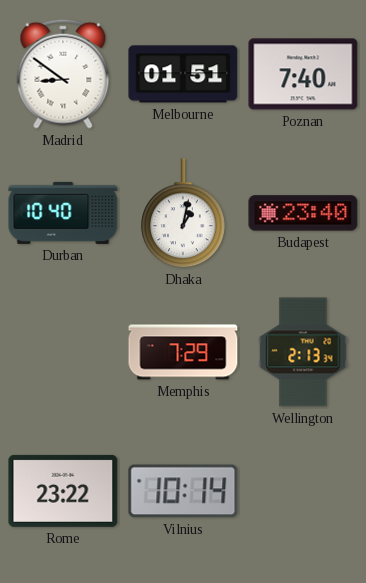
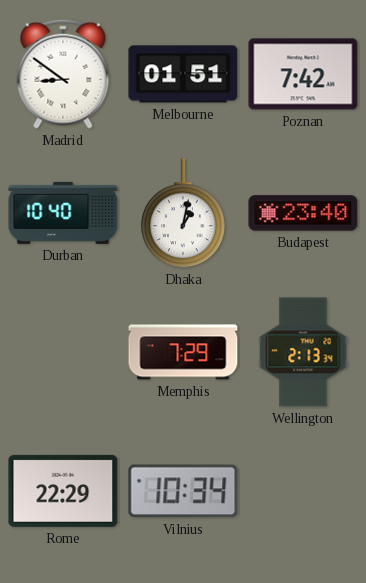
Poznan: 7:40 -> 7:42 (303, 74)
Rome: 23:22 -> 22:29 (63, 491)
Vilnius: 10:14 -> 10:34 (183, 491)
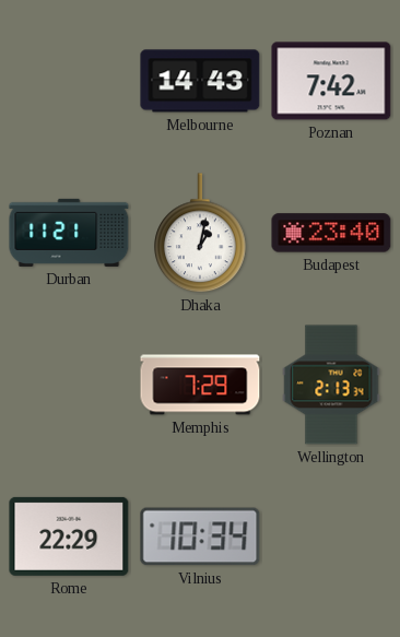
Madrid: 8:51 -> none (63, 74)
Melbourne: 01:51 -> 14:43 (200, 81)
Durban: 10:40 -> 11:21 (69, 233)
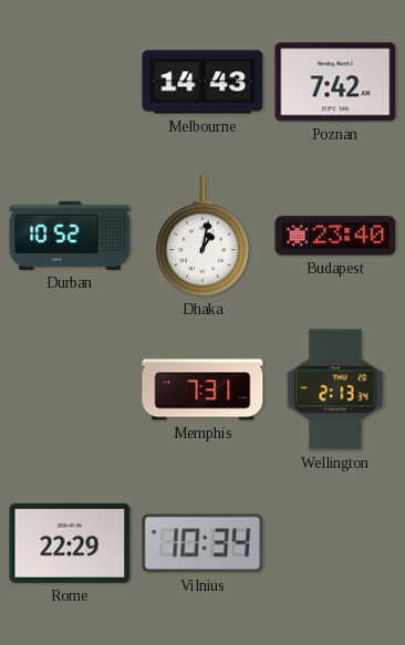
Durban: 11:21 -> 10:52 (70, 236)
Memphis: 7:29 -> 7:31 (202, 389)
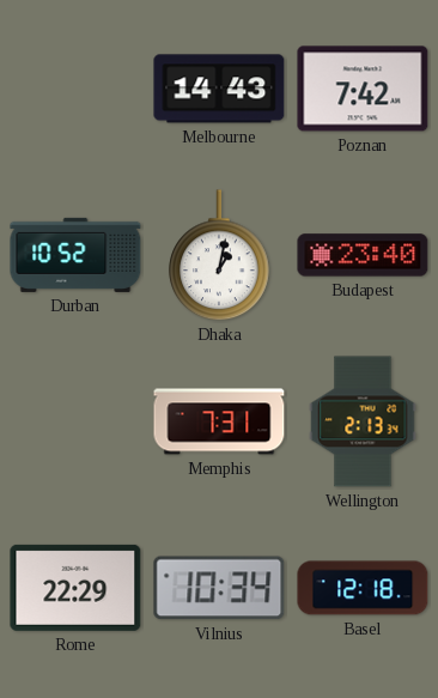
Basel: none -> 12:18 (363, 588)
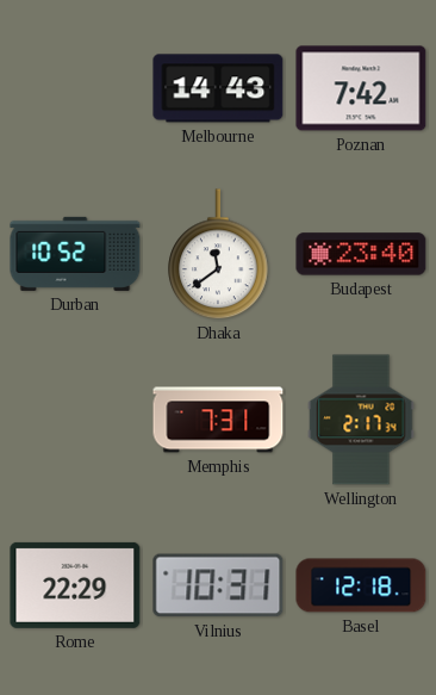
Dhaka: 1:02 -> 11:39 (218, 255)
Wellington: 2:13 -> 2:17 (361, 420)
Vilnius: 10:34 -> 10:31 (218, 585)
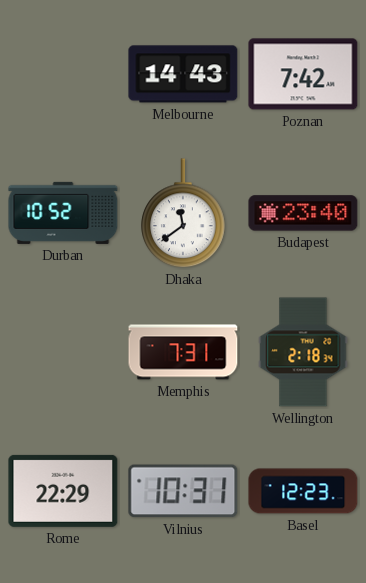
Wellington: 2:17 -> 2:18 (303, 352)
Basel: 12:18 -> 12:23 (303, 491)
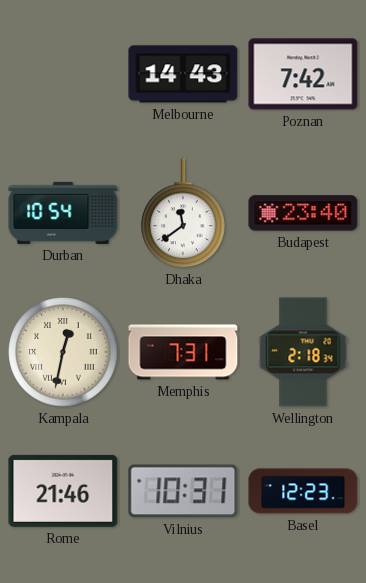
Durban: 10:52 -> 10:54 (63, 213)
Kampala: none -> 12:32 (63, 352)
Rome: 22:29 -> 21:46 (63, 491)
